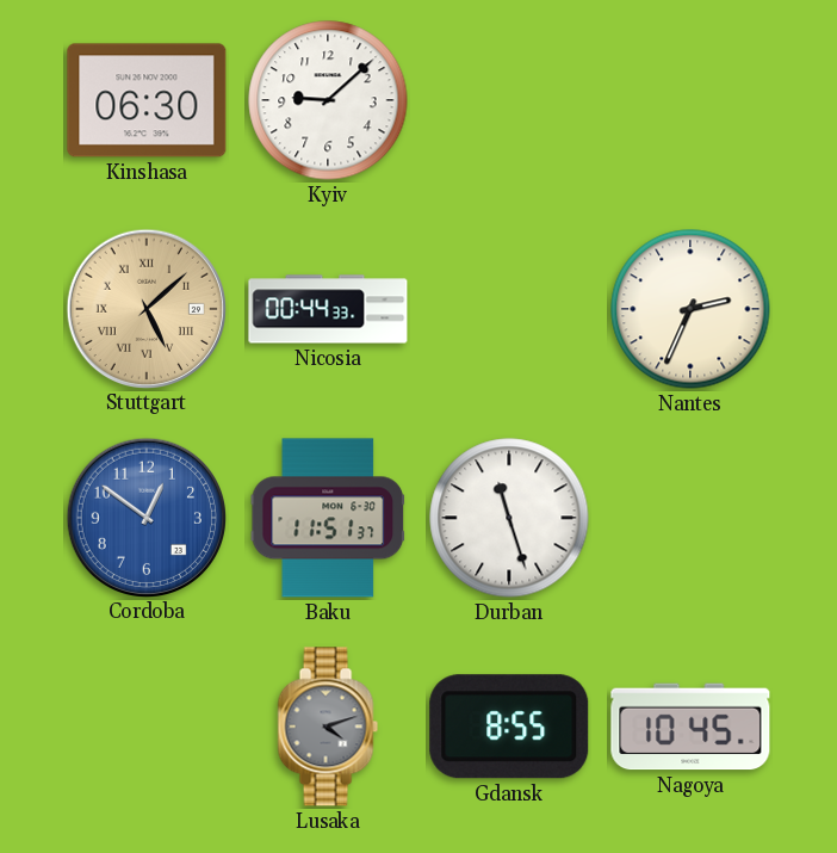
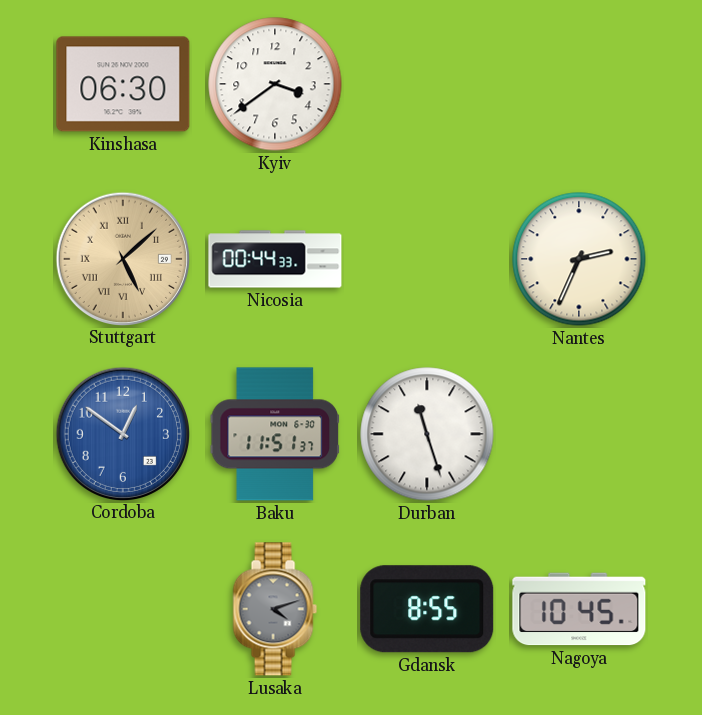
Kyiv: 9:08 -> 3:39 (275, 84)
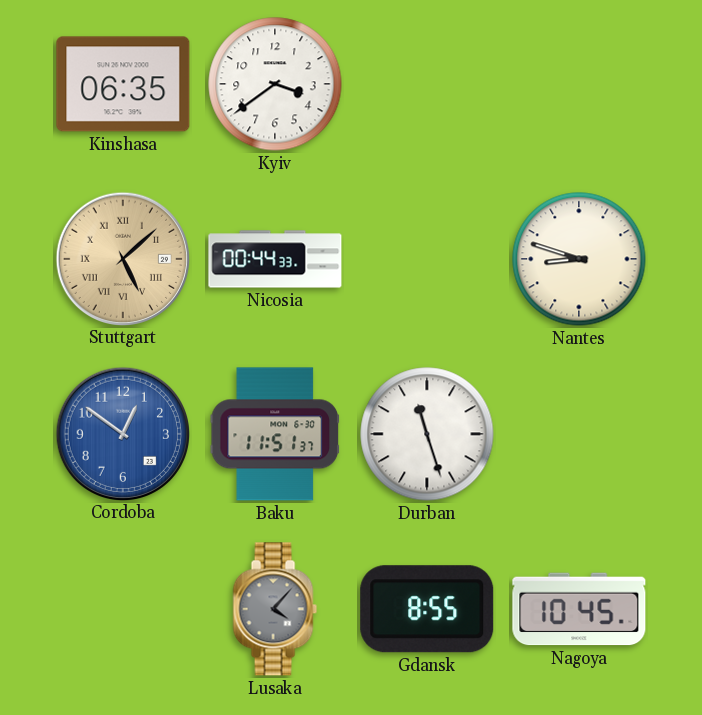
Kinshasa: 06:30 -> 06:35 (123, 84)
Nantes: 2:34 -> 8:48 (579, 259)
Lusaka: 4:12 -> 4:07 (275, 609)
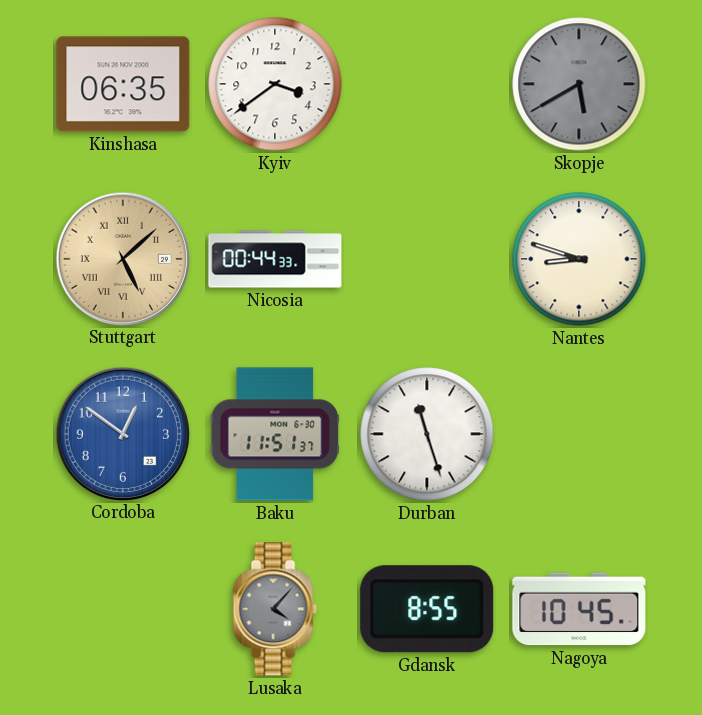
Skopje: none -> 5:40 (579, 84)
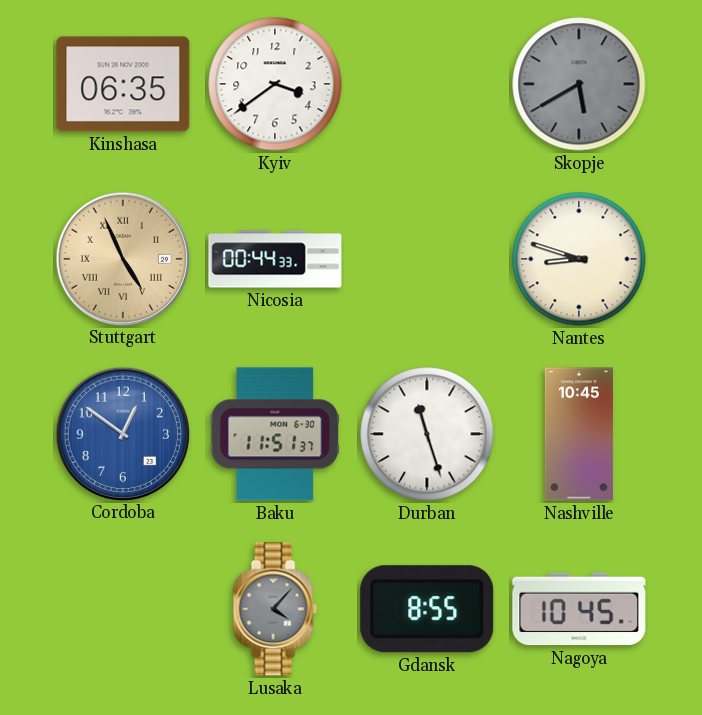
Stuttgart: 5:08 -> 4:56 (122, 258)
Nashville: none -> 10:45 (579, 434)
